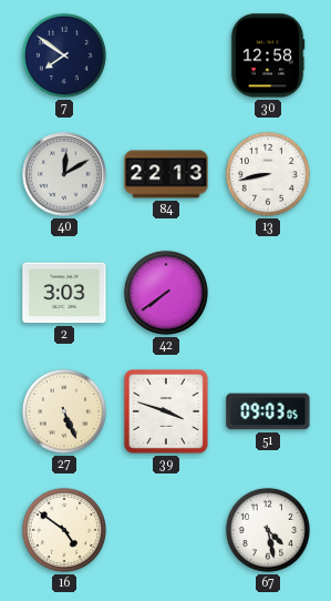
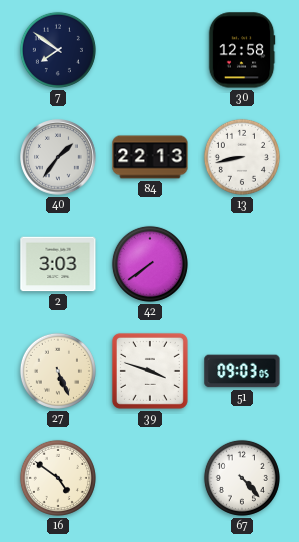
40: 12:10 -> 1:36 (58, 157)
67: 4:28 -> 4:23 (242, 478)
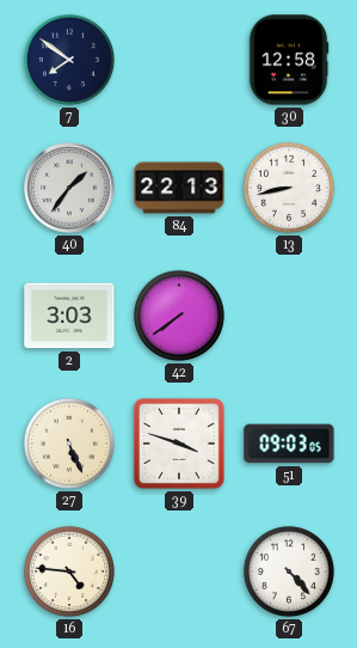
16: 4:51 -> 4:46 (69, 571)
